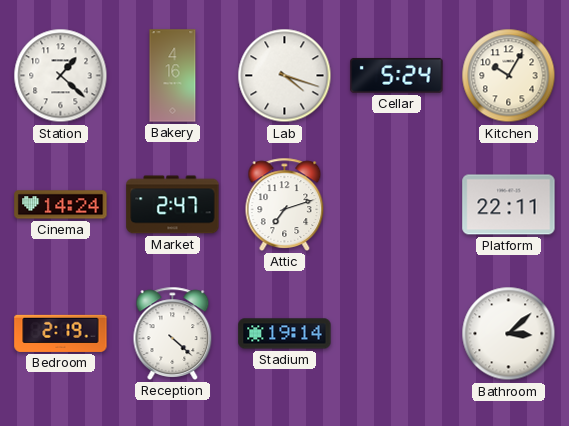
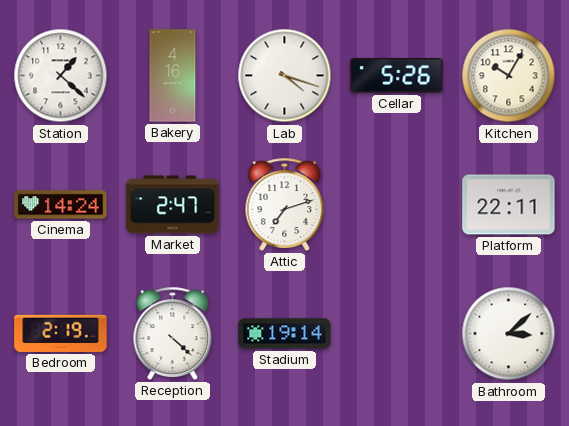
Cellar: 5:24 -> 5:26 (397, 76)
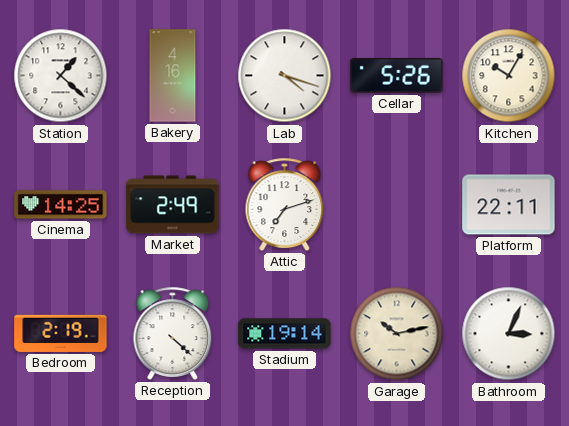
Cinema: 14:24 -> 14:25 (61, 205)
Market: 2:47 -> 2:49 (173, 205)
Garage: none -> 10:13 (397, 334)
Bathroom: 3:08 -> 3:04 (509, 334)
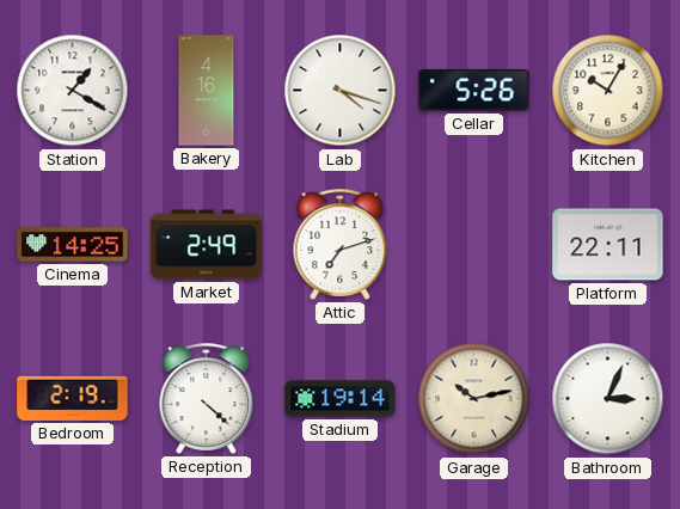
Station: 1:22 -> 1:20 (73, 91)
